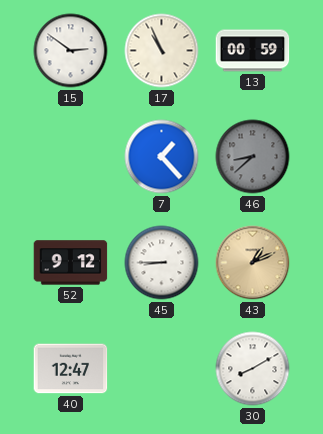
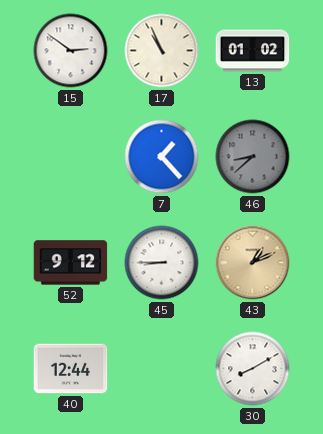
13: 00:59 -> 01:02 (253, 51)
40: 12:47 -> 12:44 (71, 369)
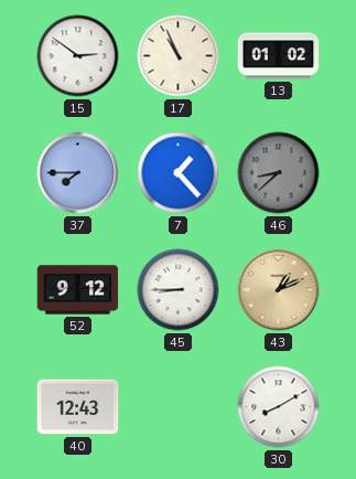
37: none -> 7:45 (78, 173)
40: 12:44 -> 12:43 (78, 407)
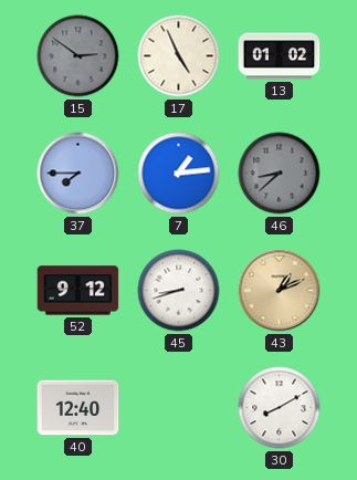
15 dial: white -> grey (78, 56)
17: 10:56 -> 4:56 (179, 56)
7: 1:23 -> 1:14 (179, 174)
45: 8:45 -> 8:42 (179, 291)
40: 12:43 -> 12:40 (78, 408)
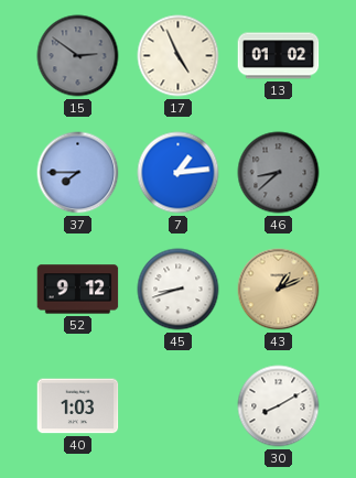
40: 12:40 -> 1:03 (78, 406)
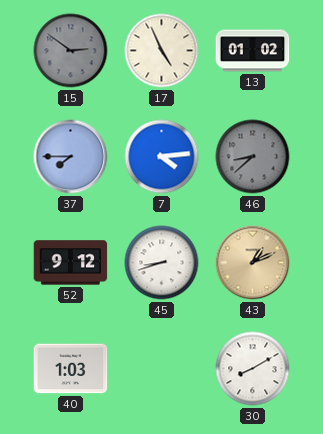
7: 1:14 -> 4:14 (162, 157)
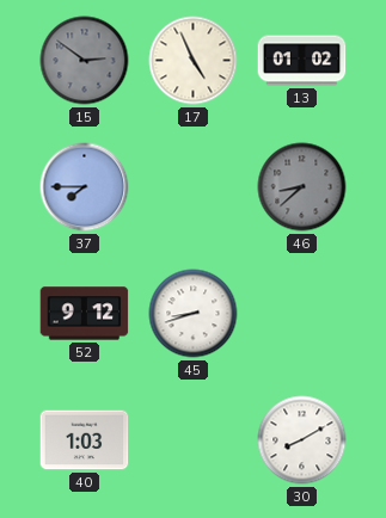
7: 4:14 -> none (162, 157)
43: 1:11 -> none (253, 263)
